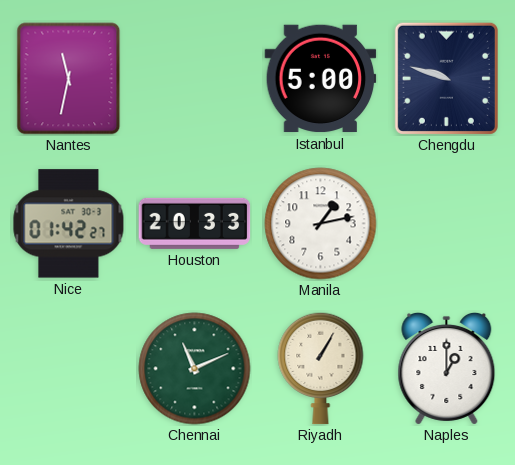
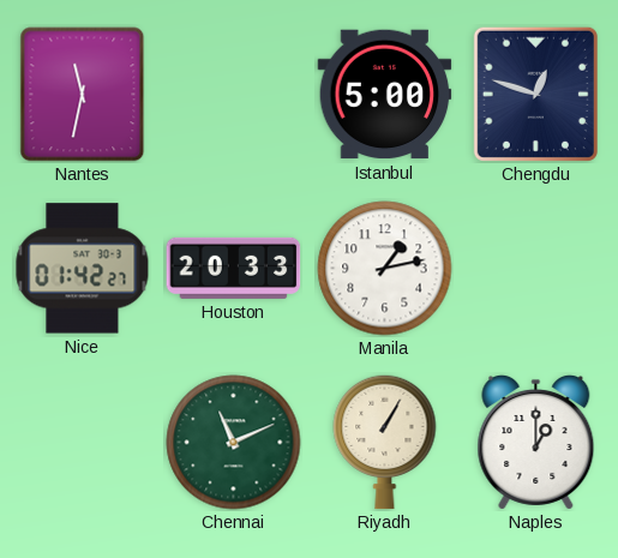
Chengdu: 9:48 -> 12:48 (535, 94)
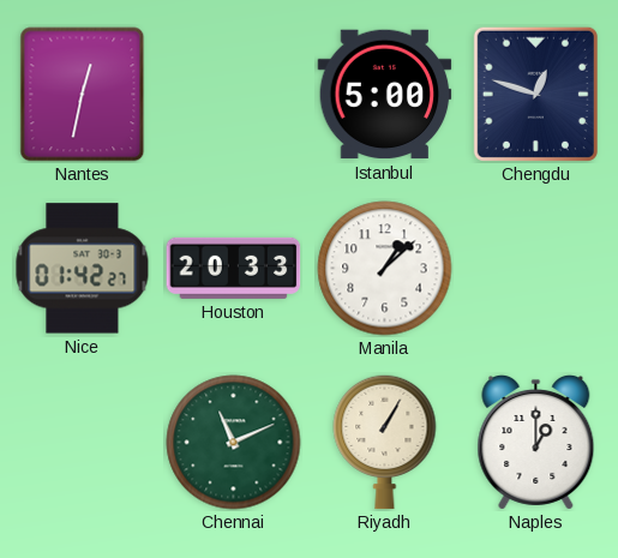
Nantes: 11:32 -> 12:32 (83, 95)
Manila: 1:13 -> 1:08 (385, 269)
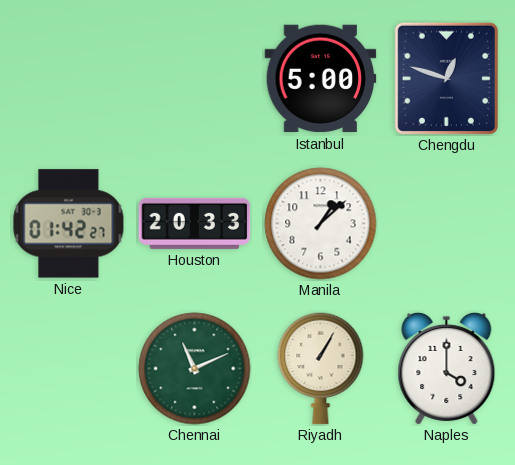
Nantes: 12:32 -> none (83, 95)
Naples: 1:00 -> 4:00 (447, 368)
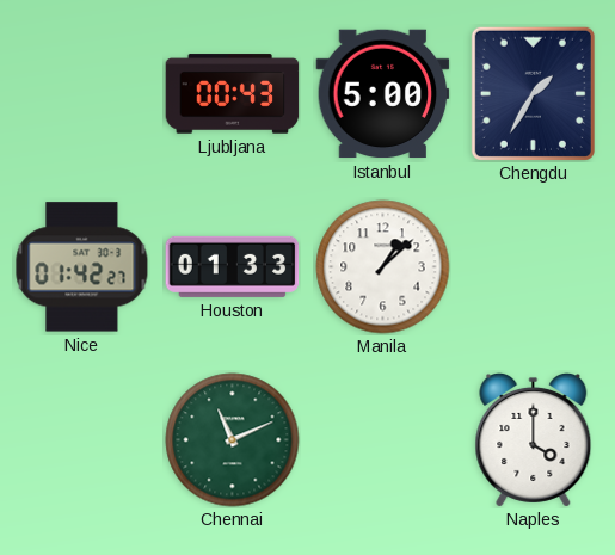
Ljubljana: none -> 00:43 (233, 94)
Chengdu: 12:48 -> 1:35 (533, 93)
Houston: 20:33 -> 01:33 (233, 266)
Riyadh: 1:05 -> none (321, 368)
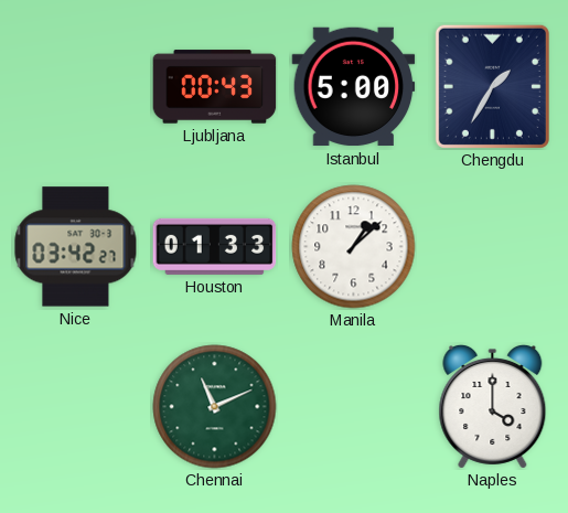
Nice: 01:42 -> 03:42 (76, 247)
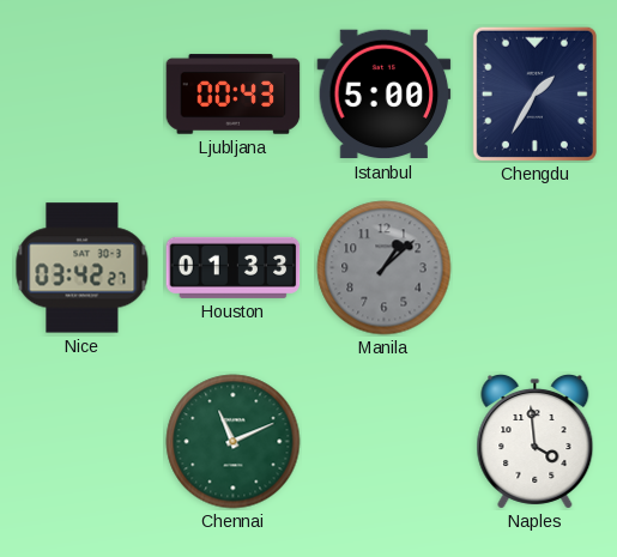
Manila dial: white -> grey (385, 268)
Naples: 4:00 -> 3:59 (536, 441)
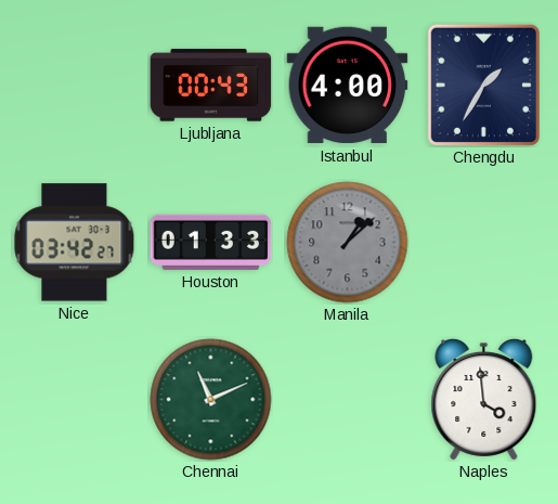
Istanbul: 5:00 -> 4:00 (348, 86)
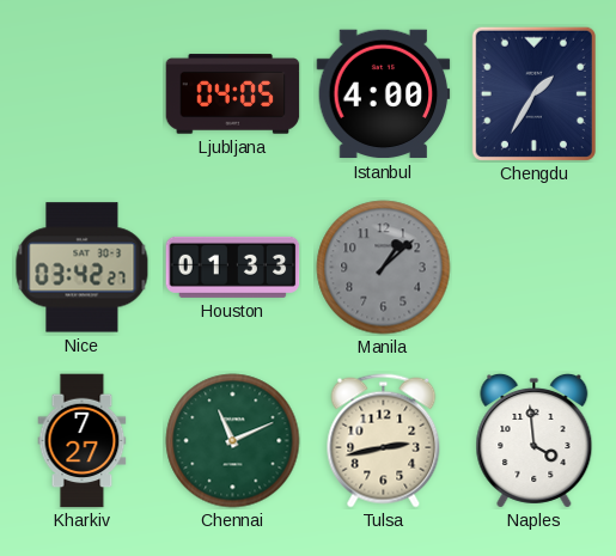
Ljubljana: 00:43 -> 04:05 (233, 94)
Kharkiv: none -> 7:27 (83, 441)
Tulsa: none -> 2:43 (384, 441)
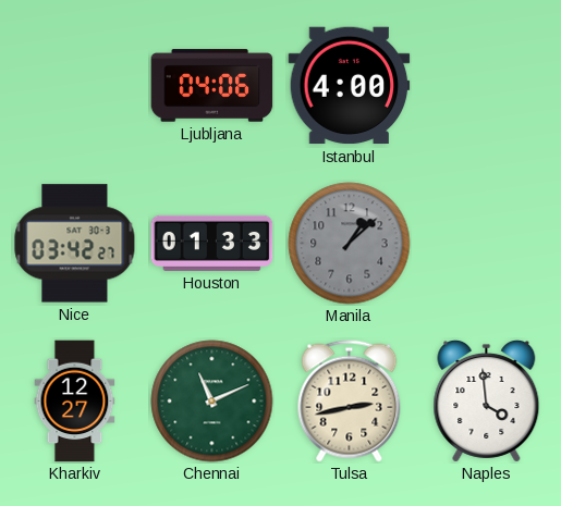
Ljubljana: 04:05 -> 04:06 (212, 86)
Chengdu: 1:35 -> none (533, 93)
Kharkiv: 7:27 -> 12:27 (75, 402)
